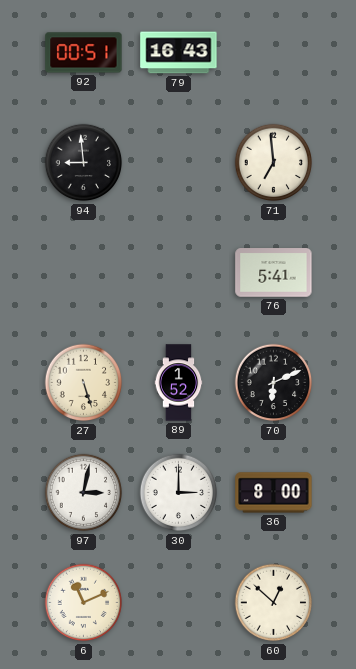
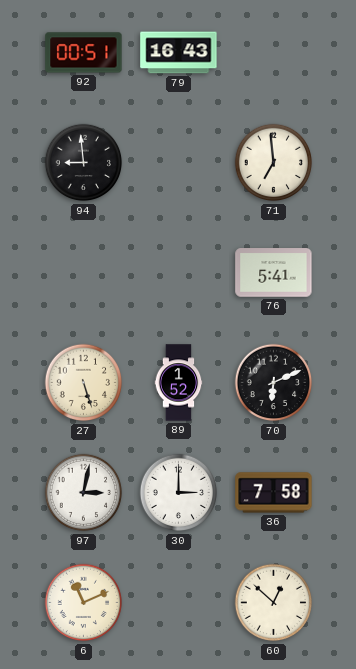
36: 8:00 -> 7:58 (274, 493)
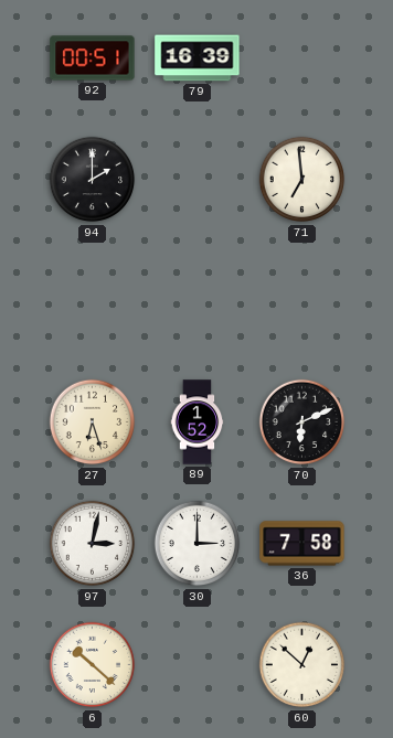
79: 16:43 -> 16:39 (198, 58)
94: 8:59 -> 2:00 (93, 180)
76: 5:41 -> none (274, 273)
27: 5:27 -> 6:27 (93, 423)
6: 11:11 -> 10:22 (93, 665)
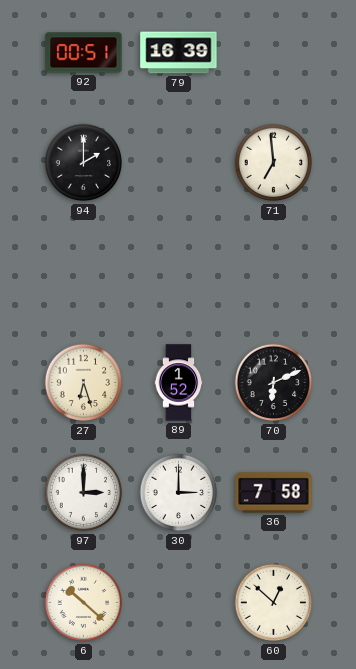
97: 3:02 -> 3:00 (84, 493)
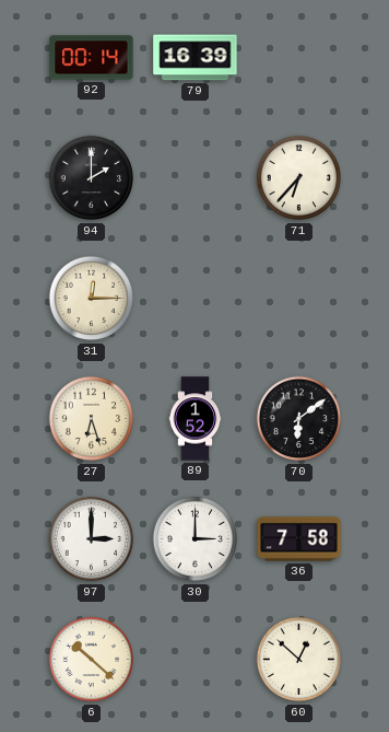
92: 00:51 -> 00:14 (92, 58)
71: 6:59 -> 6:37 (299, 178)
31: none -> 12:15 (92, 299)
70: 6:11 -> 6:09 (299, 419)
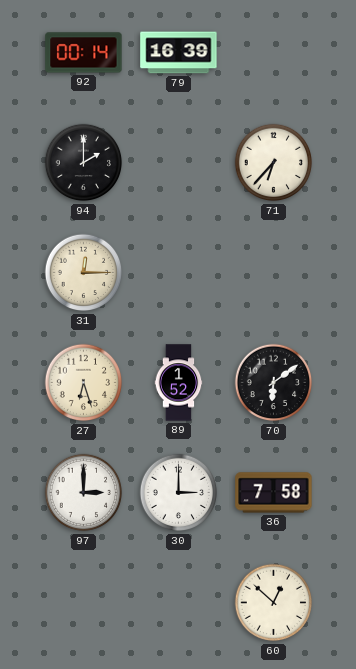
6: 10:22 -> none (92, 660)
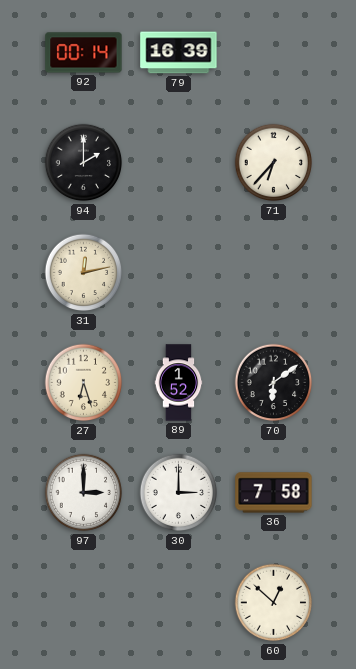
31: 12:15 -> 12:13 (84, 273)
